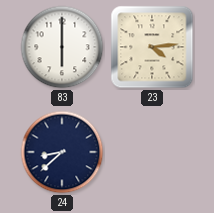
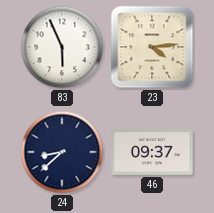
83: 6:00 -> 5:56 (62, 47)
46: none -> 09:37 (152, 152)
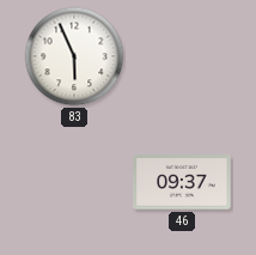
23: 4:14 -> none (152, 47)
24: 8:38 -> none (62, 152)
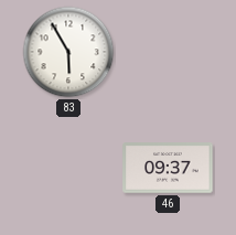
83: 5:56 -> 5:55 (68, 52)
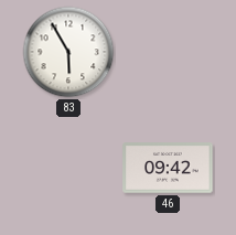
46: 09:37 -> 09:42 (168, 168)
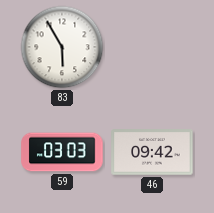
59: none -> 03:03 (62, 152)
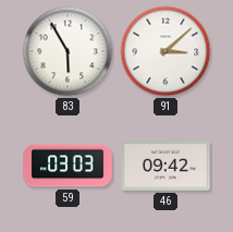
91: none -> 3:08 (165, 51)
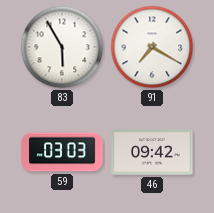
91: 3:08 -> 7:20 (152, 47)
